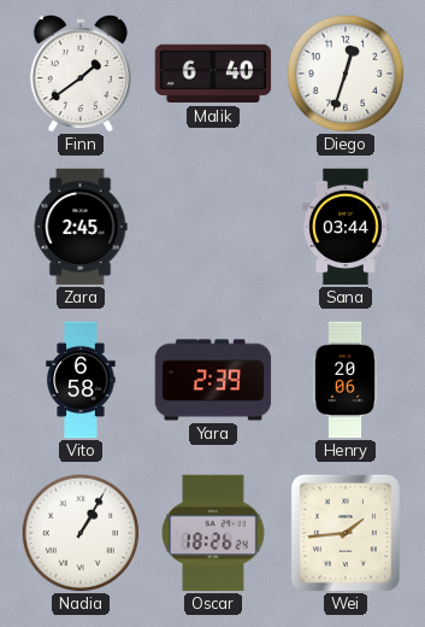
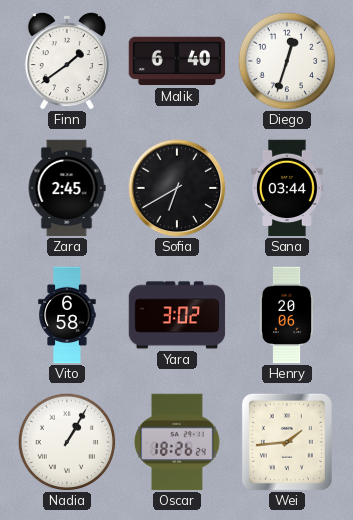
Sofia: none -> 6:40 (177, 188)
Yara: 2:39 -> 3:02 (177, 315)
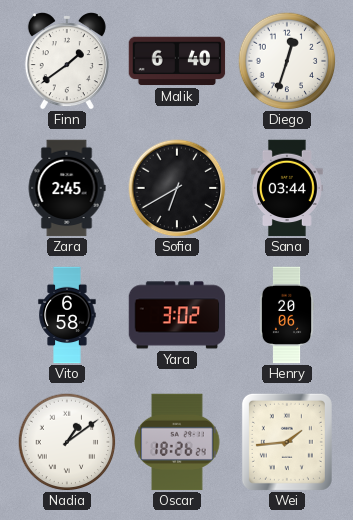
Nadia: 1:05 -> 1:09 (67, 442)
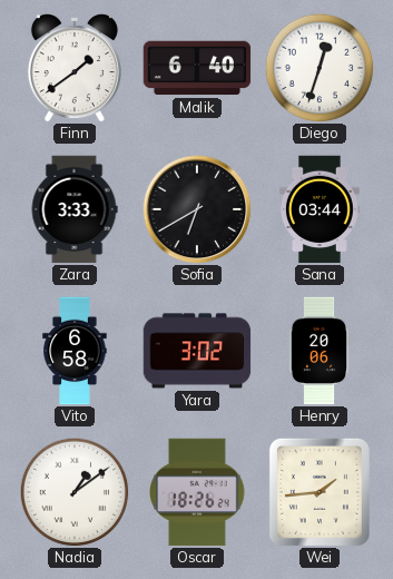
Zara: 2:45 -> 3:33 (75, 209)
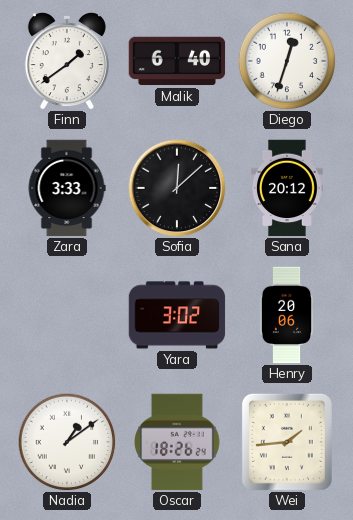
Sofia: 6:40 -> 12:08 (177, 188)
Sana: 03:44 -> 20:12 (288, 188)
Vito: 6:58 -> none (75, 351)
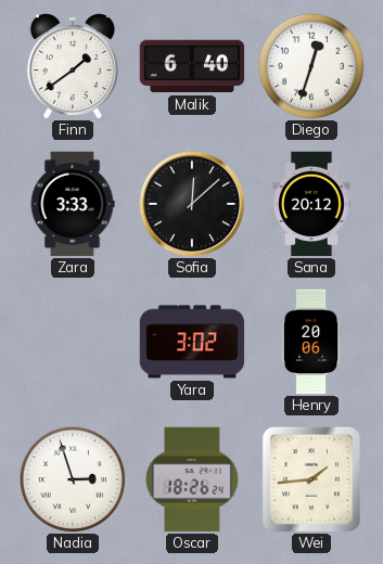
Nadia: 1:09 -> 2:57 (73, 479)
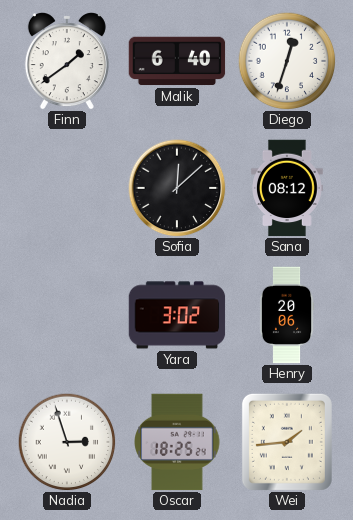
Zara: 3:33 -> none (73, 204)
Sana: 20:12 -> 08:12 (288, 188)
Oscar: 18:26 -> 18:25 (177, 442)
